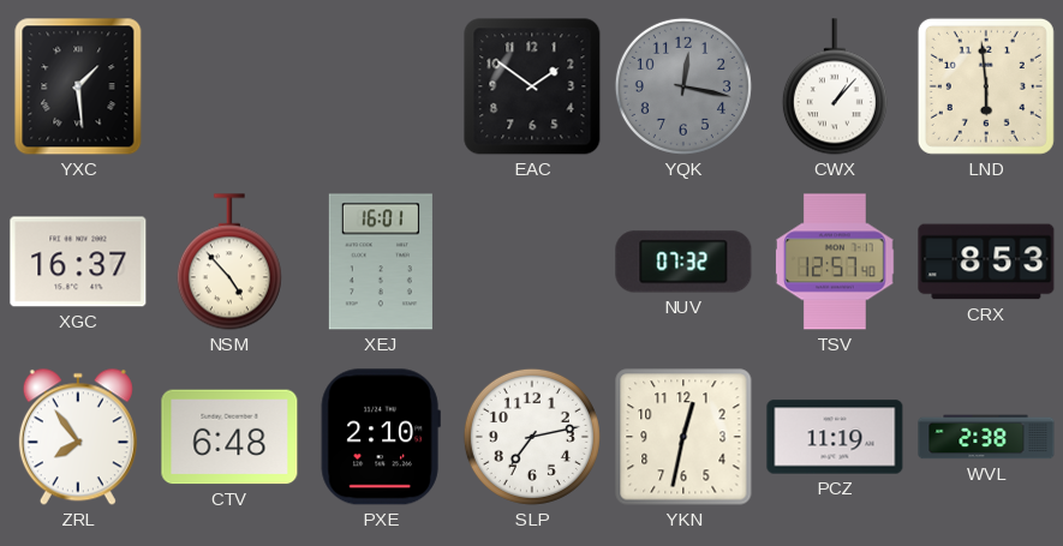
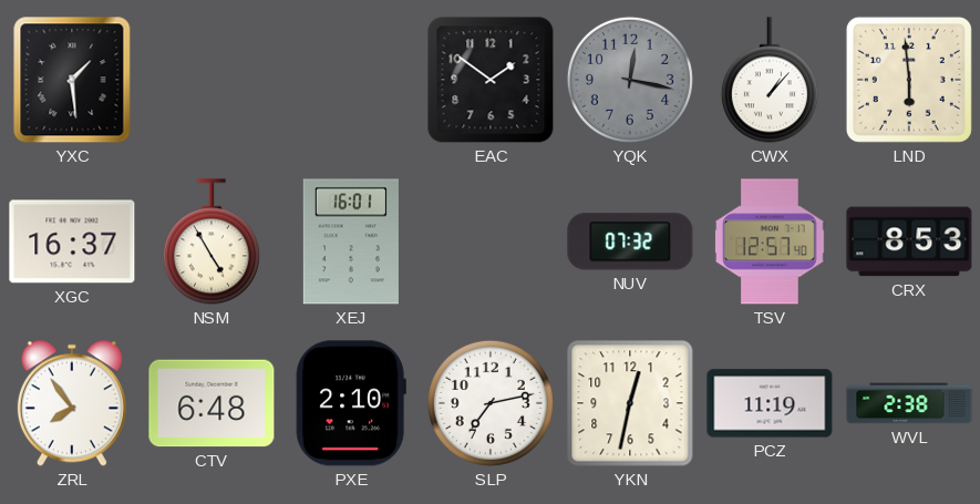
NSM: 4:53 -> 4:55 (212, 241)
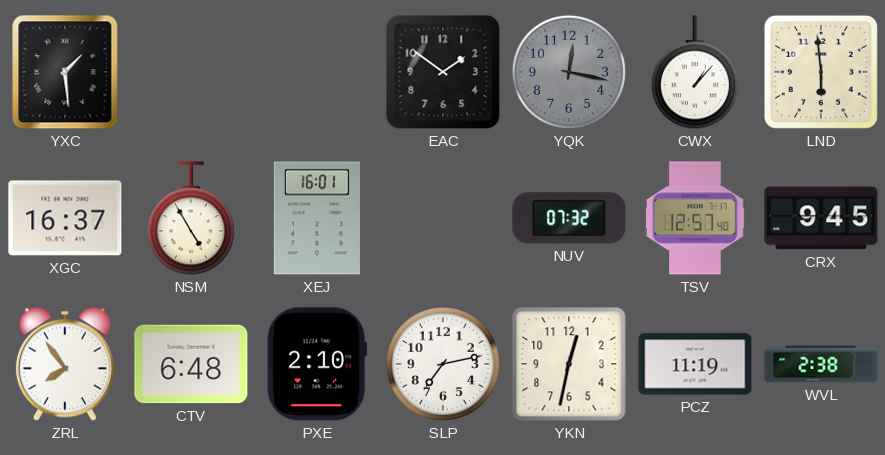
CRX: 8:53 -> 9:45 (821, 218)
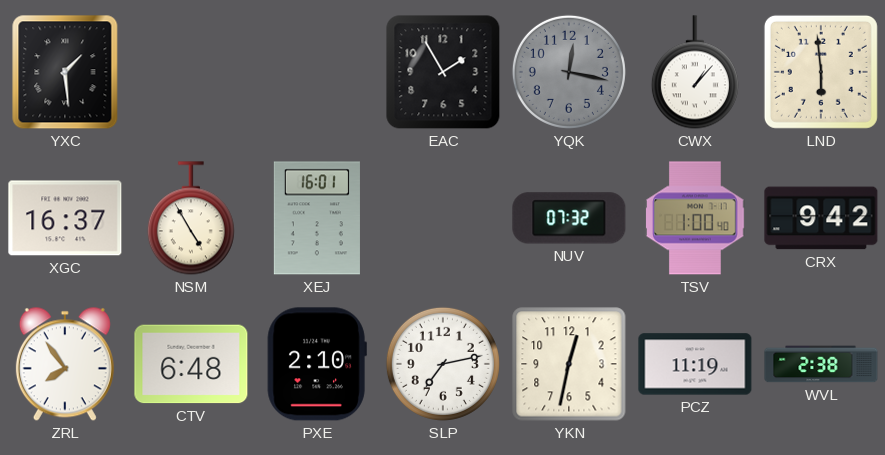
EAC: 1:51 -> 1:55 (443, 72)
TSV: 12:57 -> 1:00 (695, 218)
CRX: 9:45 -> 9:42 (821, 218)
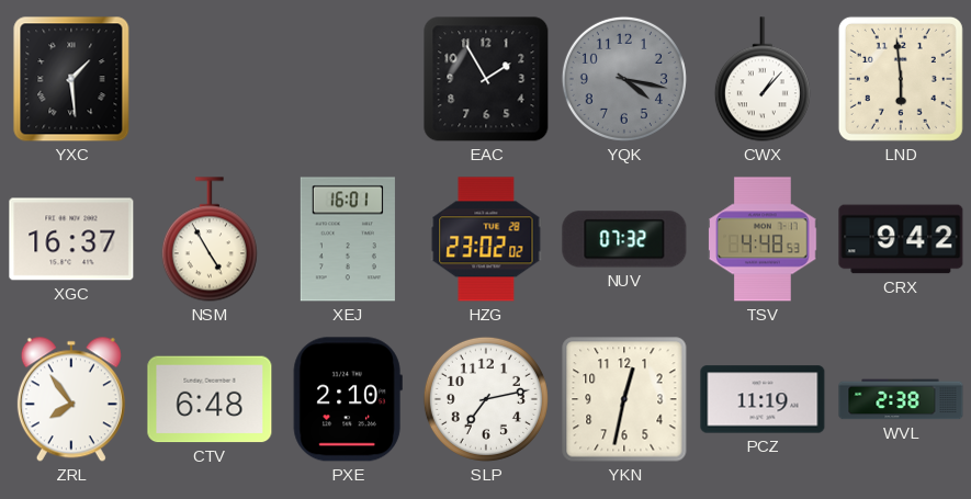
YQK: 12:17 -> 4:17 (624, 79)
HZG: none -> 23:02 (486, 239)
TSV: 1:00 -> 4:48 (763, 239)
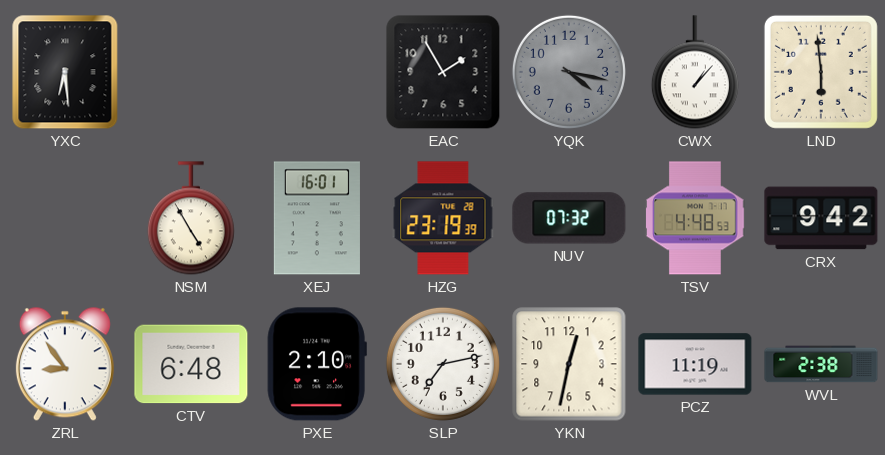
YXC: 1:29 -> 6:29 (65, 72)
XGC: 16:37 -> none (71, 239)
HZG: 23:02 -> 23:19 (443, 218)
ZRL: 7:54 -> 8:54 (65, 364)
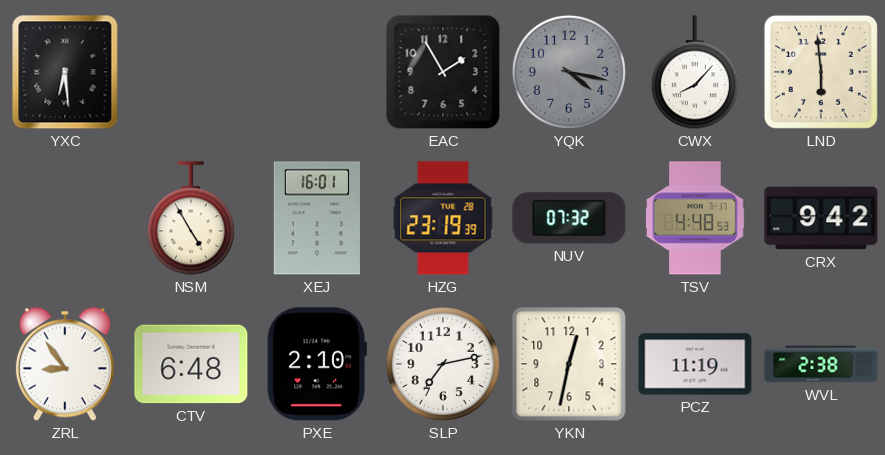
CWX: 1:07 -> 8:07 (695, 72)
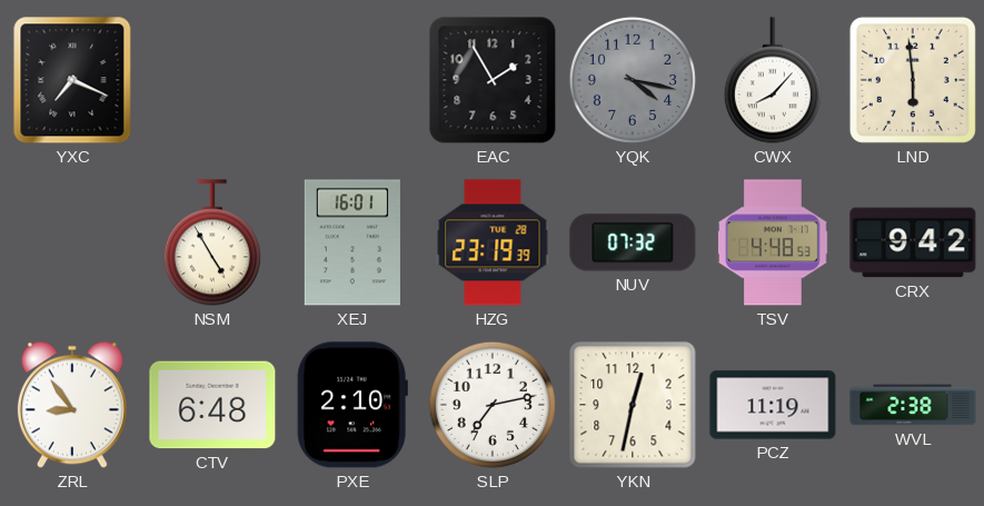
YXC: 6:29 -> 7:19 (72, 80)
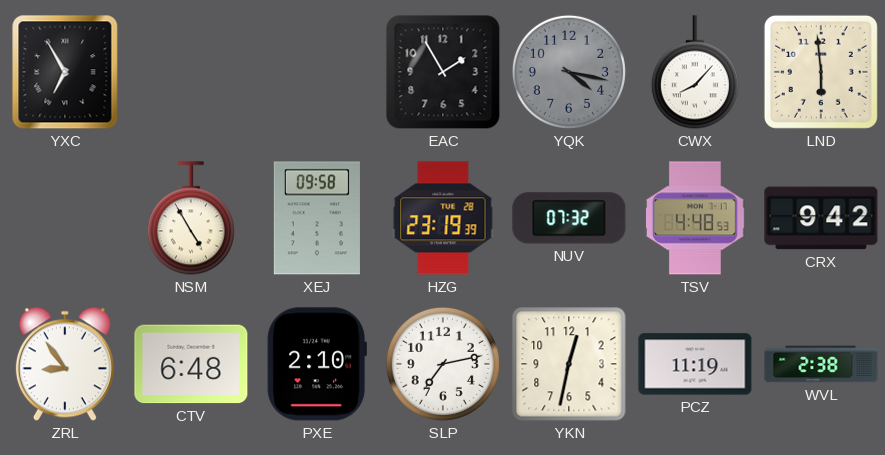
YXC: 7:19 -> 6:55 (65, 72)
XEJ: 16:01 -> 09:58 (317, 218)
